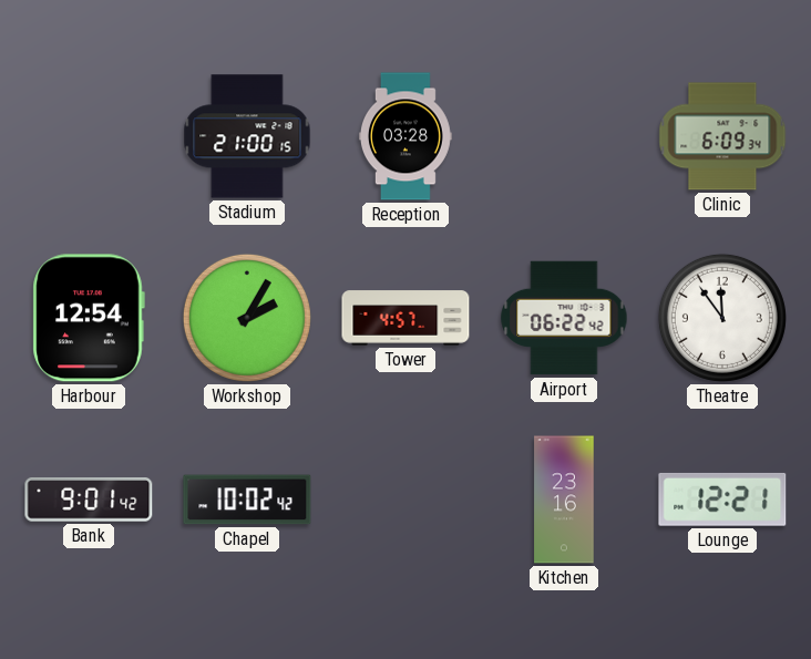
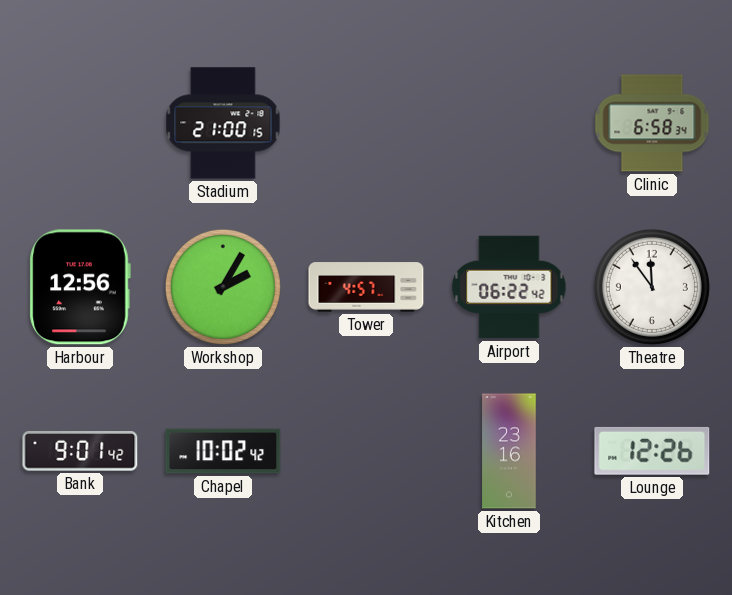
Reception: 03:28 -> none (405, 136)
Clinic: 6:09 -> 6:58 (652, 123)
Harbour: 12:54 -> 12:56 (80, 287)
Lounge: 12:21 -> 12:26 (652, 451)
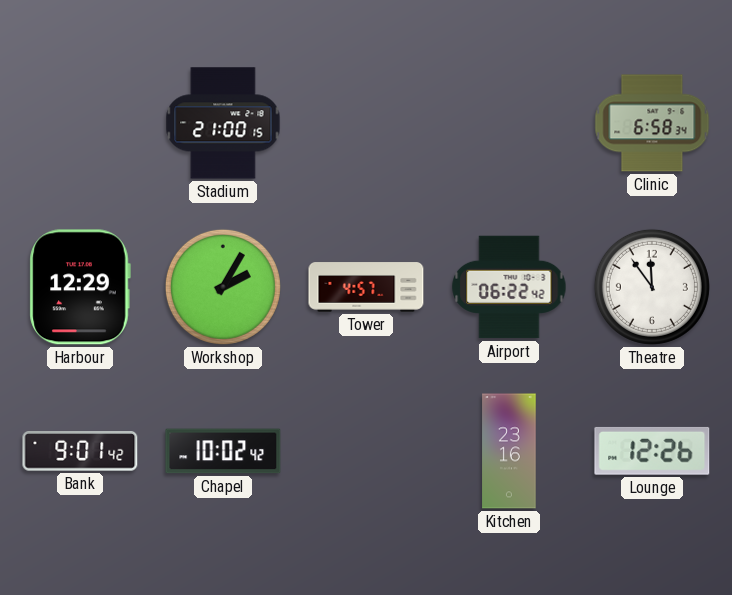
Harbour: 12:56 -> 12:29 (80, 287)
